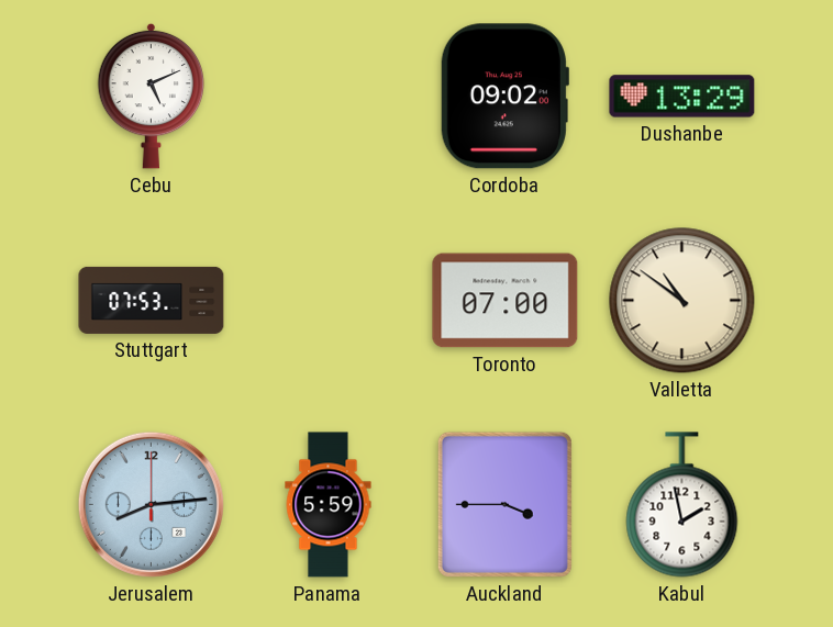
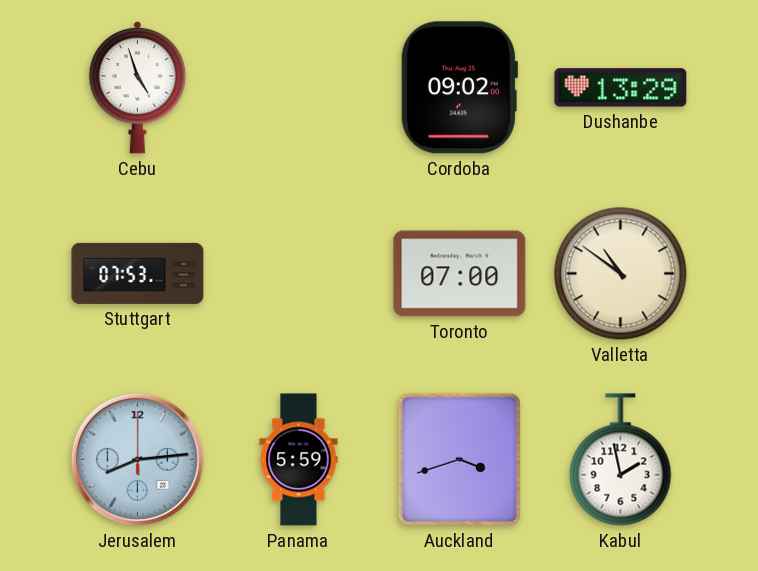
Cebu: 5:11 -> 4:57 (138, 87)
Auckland: 3:45 -> 3:42 (459, 459)
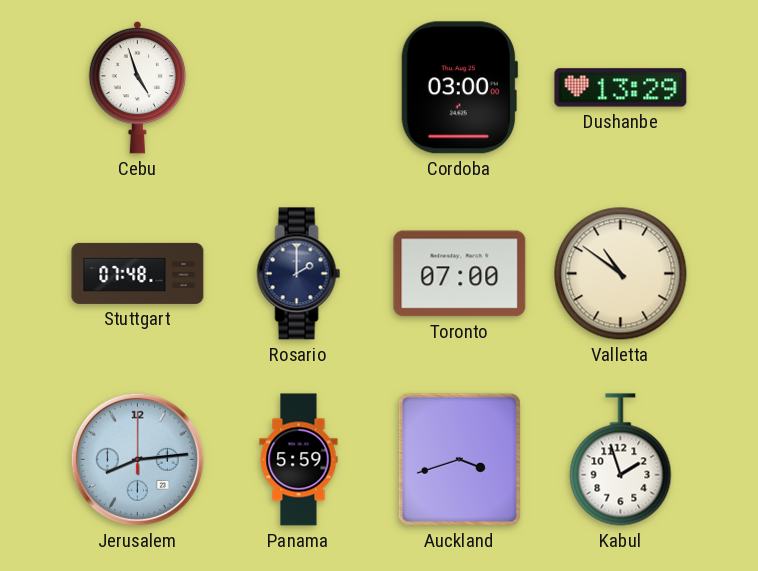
Cordoba: 09:02 -> 03:00 (459, 88)
Stuttgart: 07:53 -> 07:48 (138, 273)
Rosario: none -> 2:00 (299, 274)
Kabul: 1:58 -> 1:57 (621, 460)
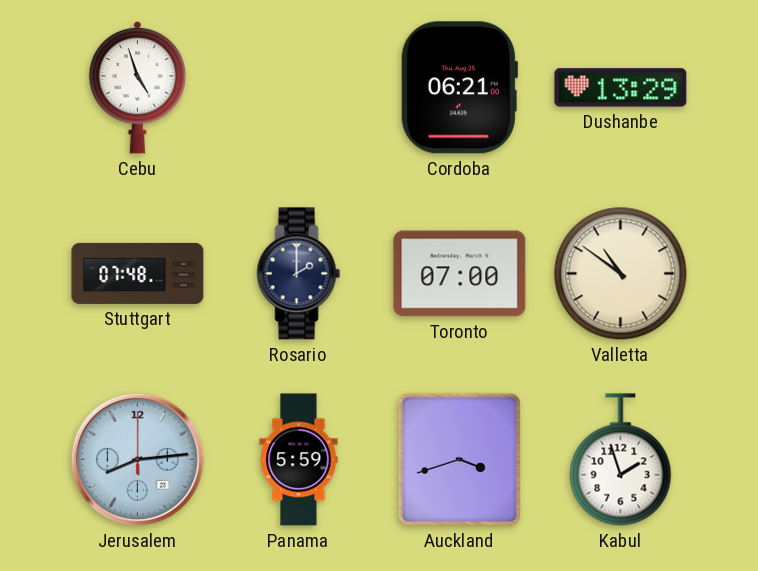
Cordoba: 03:00 -> 06:21 (459, 88)
